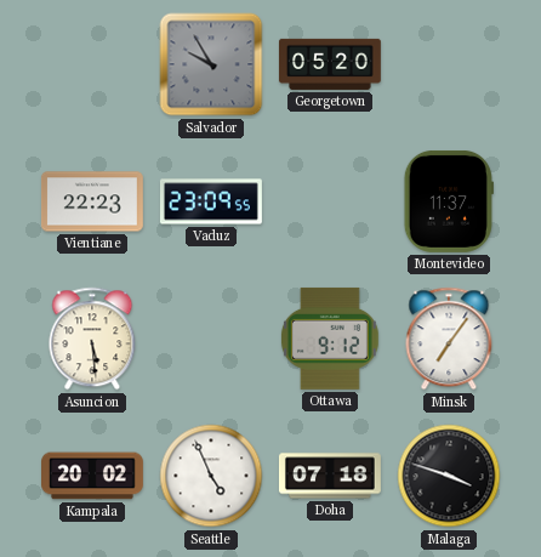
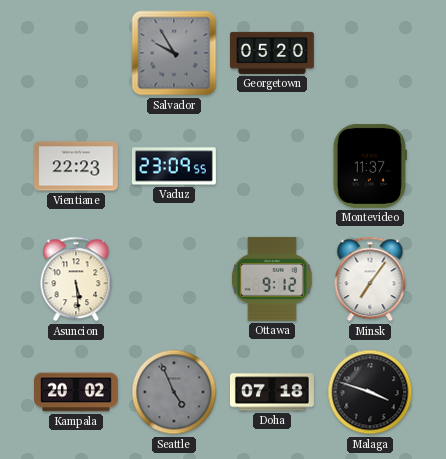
Seattle dial: white -> grey (174, 392)
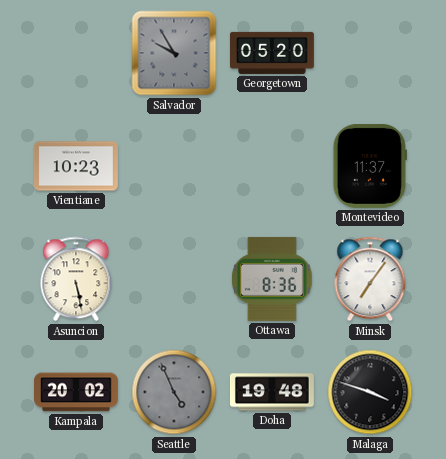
Vientiane: 22:23 -> 10:23 (76, 166)
Vaduz: 23:09 -> none (174, 166)
Asuncion: 5:29 -> 5:28 (76, 279)
Ottawa: 9:12 -> 8:36 (272, 279)
Doha: 07:18 -> 19:48 (272, 392)
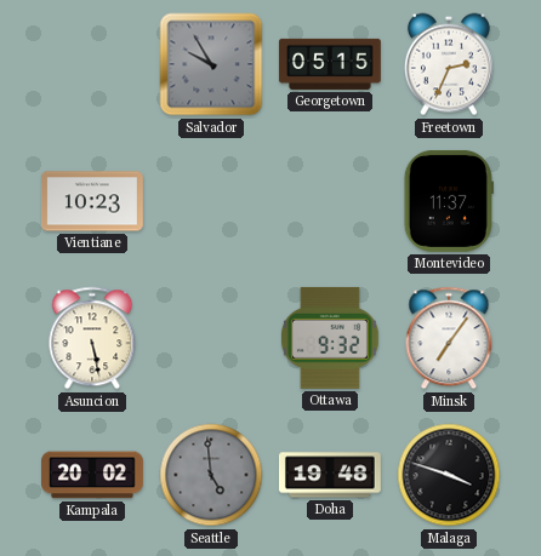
Georgetown: 05:20 -> 05:15 (330, 64)
Freetown: none -> 2:34 (449, 64)
Ottawa: 8:36 -> 9:32 (330, 338)
Seattle: 4:56 -> 4:59 (211, 475)
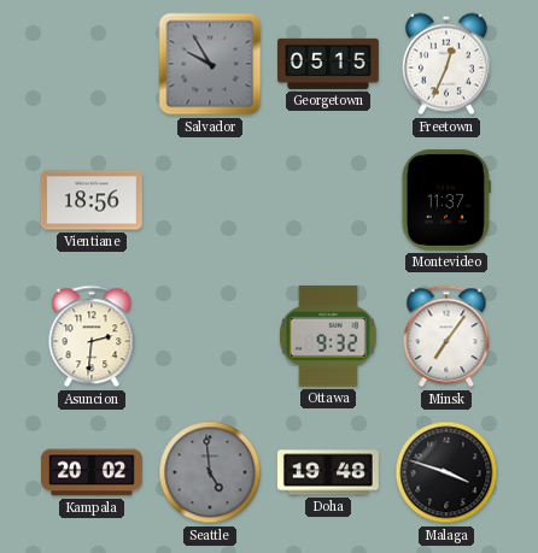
Freetown: 2:34 -> 12:34 (446, 64)
Vientiane: 10:23 -> 18:56 (92, 200)
Asuncion: 5:28 -> 2:31 (92, 336)
